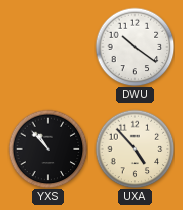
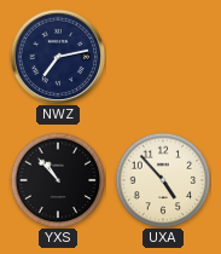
NWZ: none -> 7:13 (58, 57)
DWU: 10:21 -> none (135, 47)
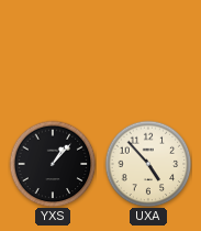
NWZ: 7:13 -> none (58, 57)
YXS: 10:53 -> 1:07 (53, 164)
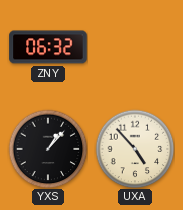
ZNY: none -> 06:32 (48, 47)
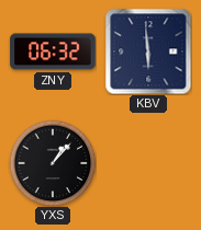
KBV: none -> 5:59 (148, 51)
UXA: 4:53 -> none (135, 149)
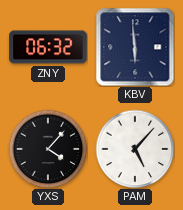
YXS: 1:07 -> 4:07 (48, 149)
PAM: none -> 5:07 (135, 149)
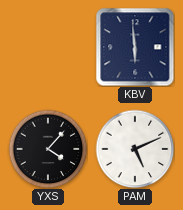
ZNY: 06:32 -> none (48, 47)
PAM: 5:07 -> 5:11 (135, 149)
